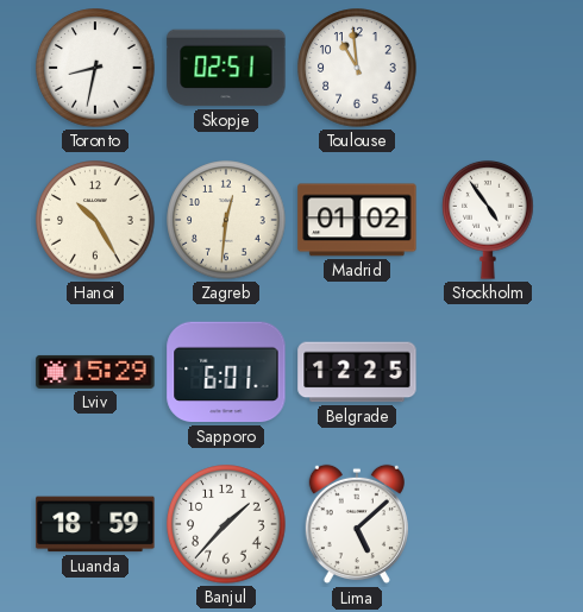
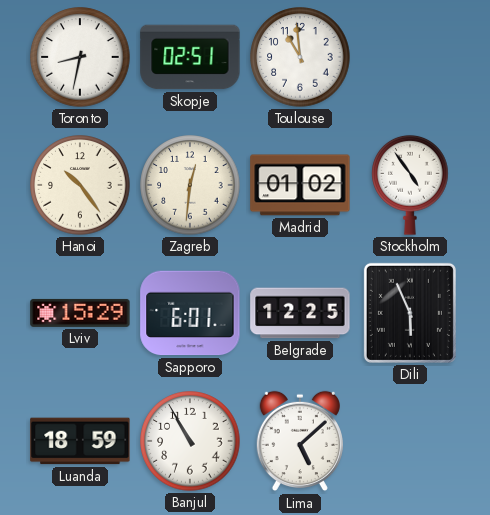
Hanoi: 10:25 -> 10:24 (80, 185)
Dili: none -> 5:56 (410, 313)
Banjul: 1:37 -> 10:55 (190, 441)
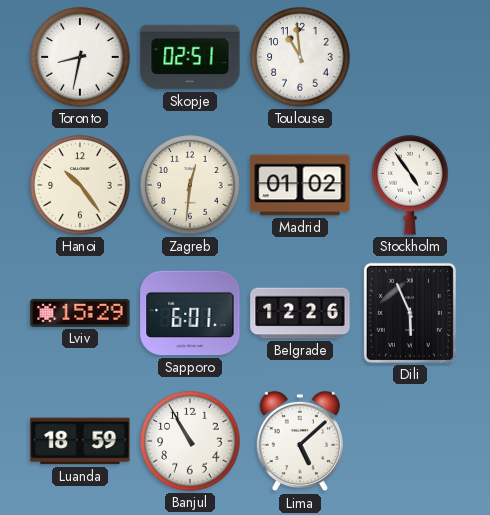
Belgrade: 12:25 -> 12:26 (300, 313)
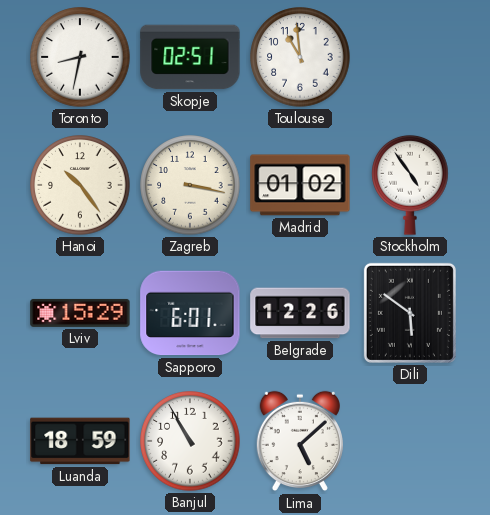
Zagreb: 12:31 -> 3:17 (190, 185)
Dili: 5:56 -> 5:51 (410, 313)
